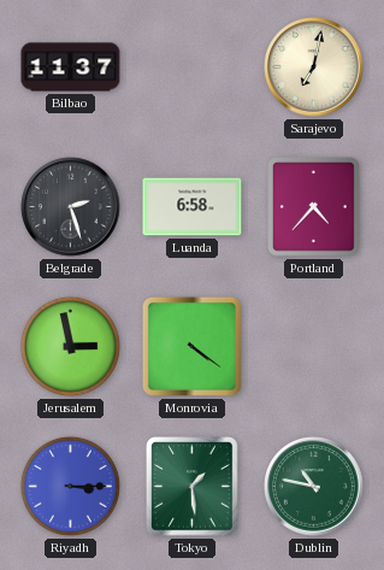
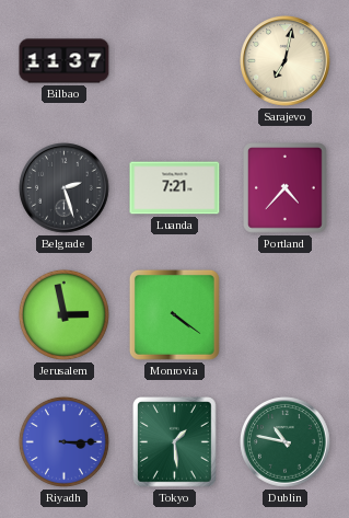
Luanda: 6:58 -> 7:21 (175, 188)
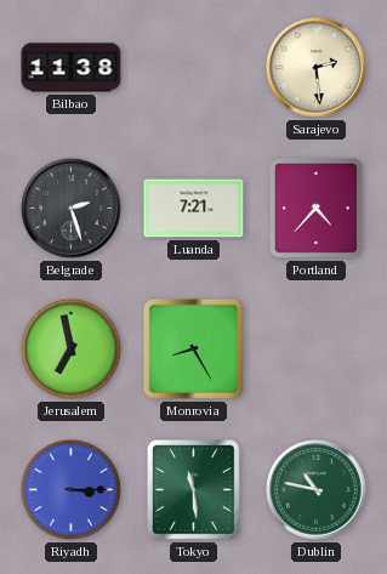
Bilbao: 11:37 -> 11:38 (72, 68)
Sarajevo: 7:02 -> 2:29 (317, 68)
Jerusalem: 2:58 -> 6:58 (70, 348)
Monrovia: 4:21 -> 8:25 (193, 348)
Tokyo: 1:29 -> 11:29 (194, 490)
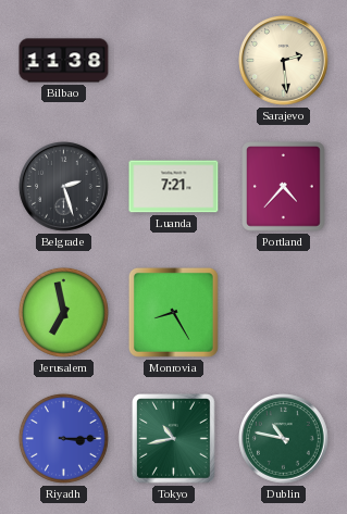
Tokyo: 11:29 -> 10:43 (174, 439)
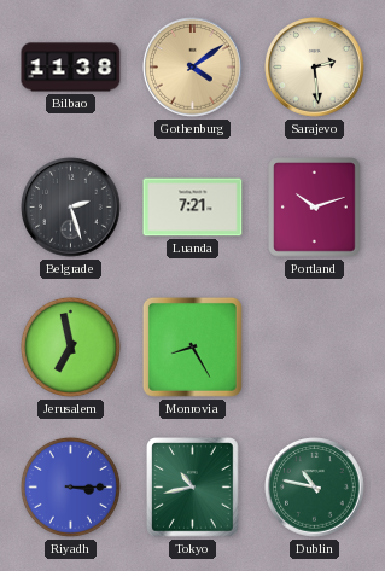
Gothenburg: none -> 4:09 (193, 68)
Portland: 4:37 -> 10:12 (315, 208)
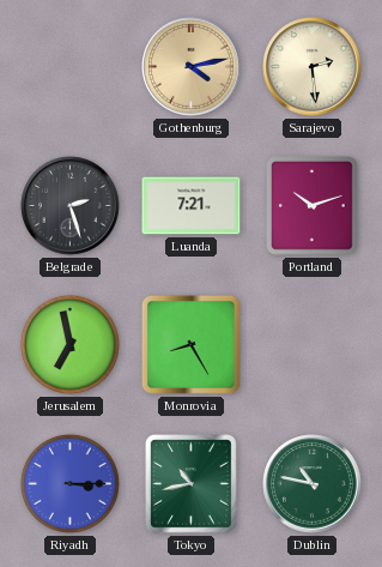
Bilbao: 11:38 -> none (71, 68)
Gothenburg: 4:09 -> 4:13 (192, 67)
